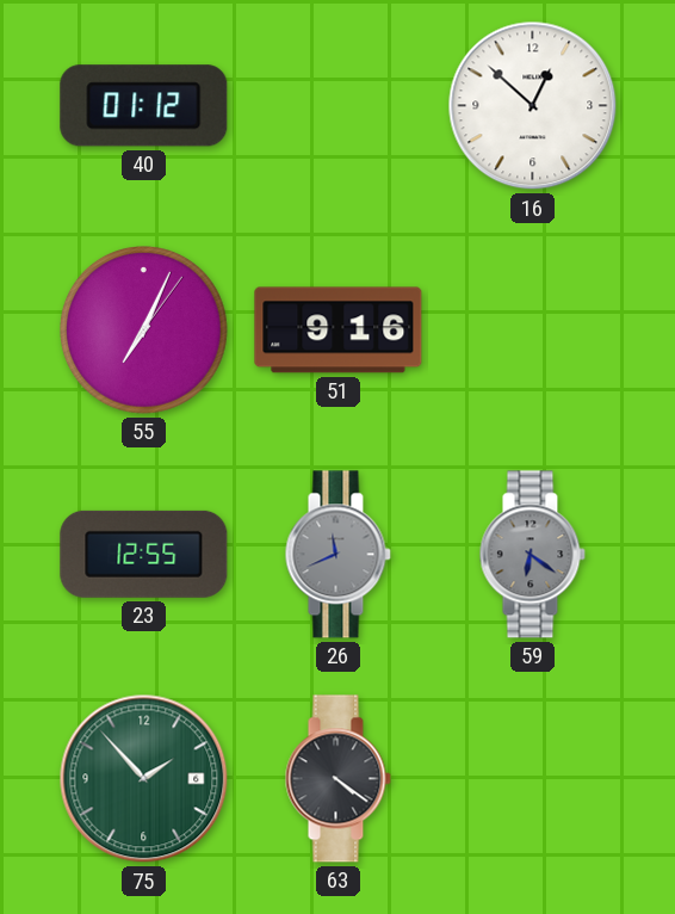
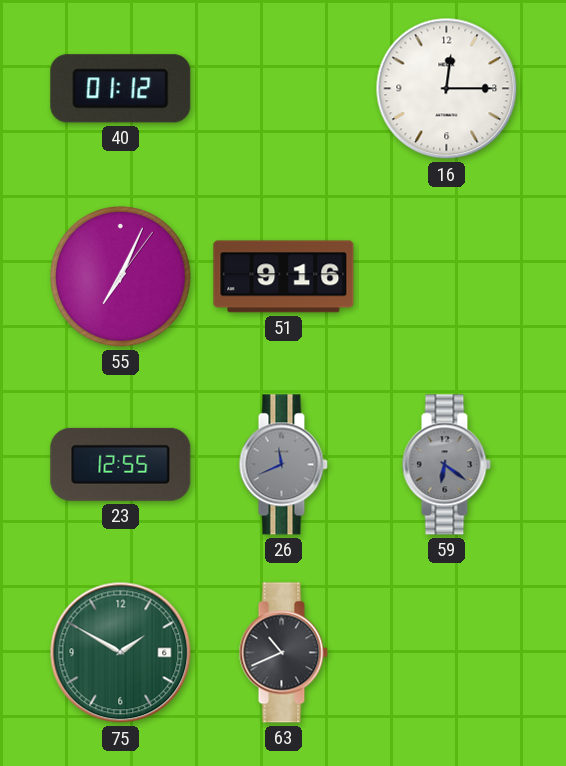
16: 12:52 -> 12:15 (447, 89)
75: 1:53 -> 1:50 (121, 653)
63: 4:21 -> 10:41 (283, 653)
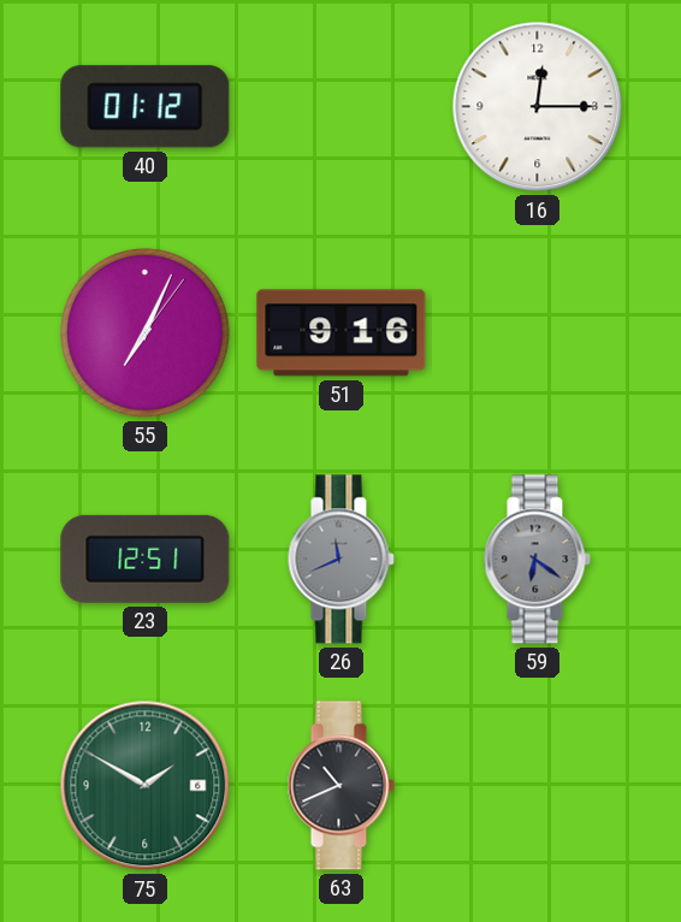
23: 12:55 -> 12:51 (146, 558)
